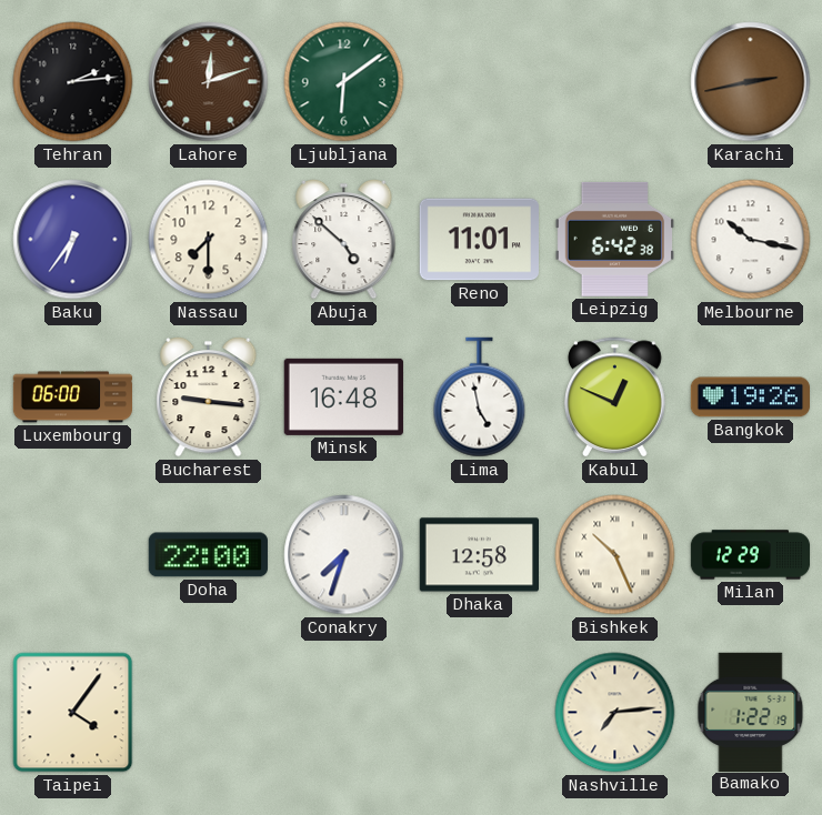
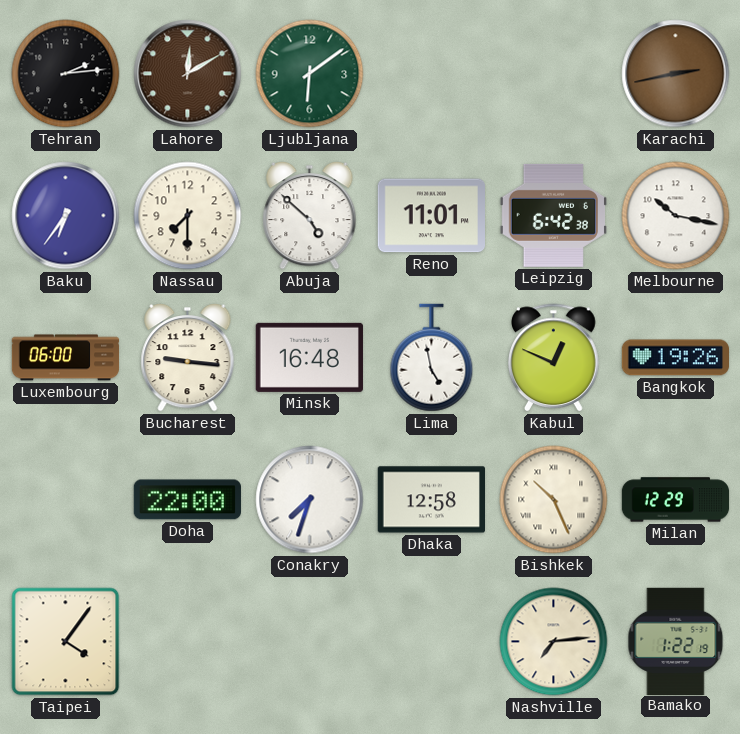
Lahore: 12:12 -> 12:10 (188, 74)
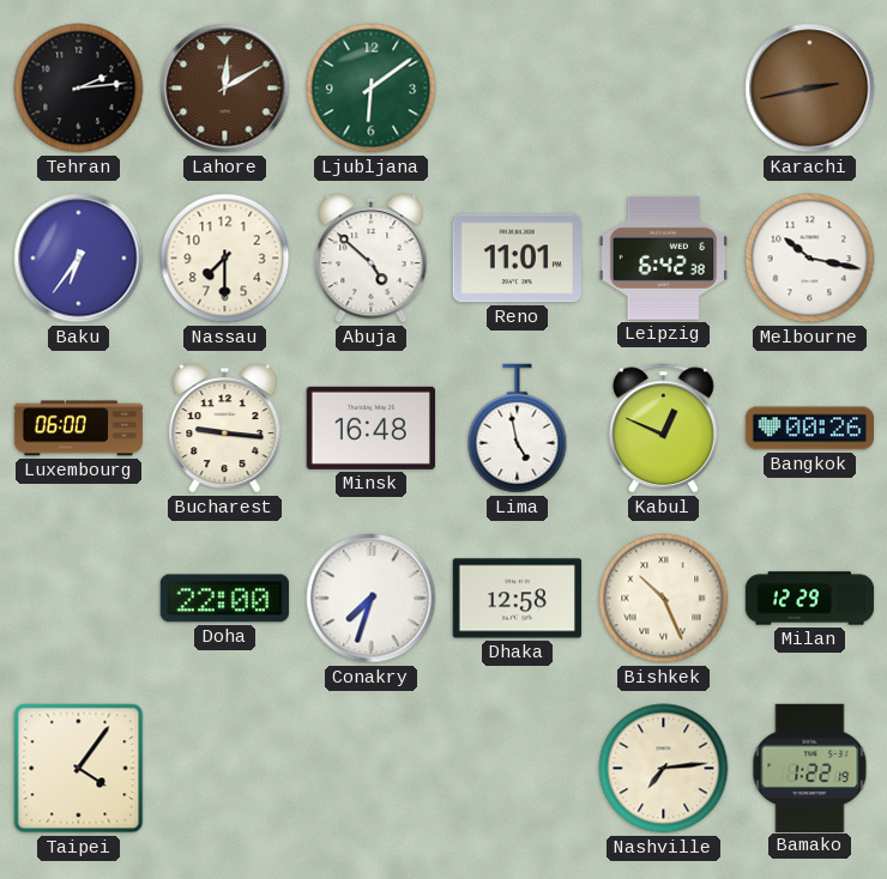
Bangkok: 19:26 -> 00:26 (809, 429)
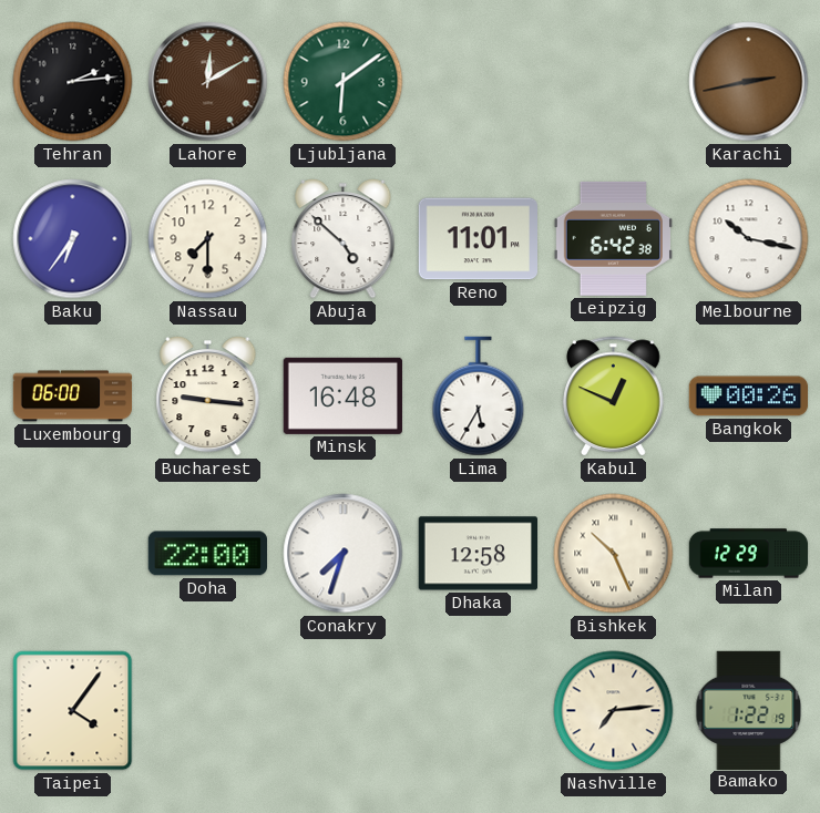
Lima: 4:58 -> 5:35 (479, 397)
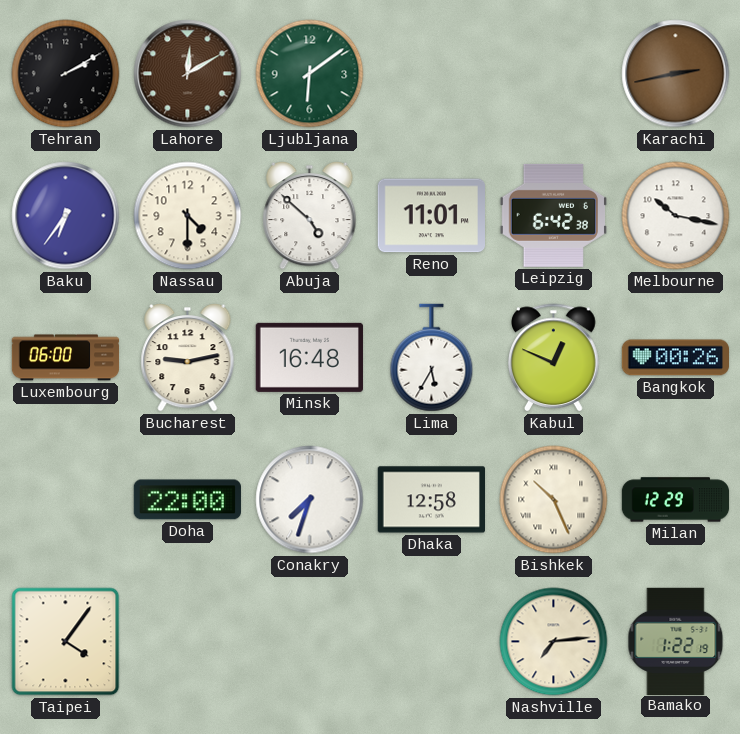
Tehran: 2:14 -> 2:10 (66, 74)
Nassau: 7:30 -> 4:30 (188, 216)
Bucharest: 9:16 -> 9:13 (188, 357)
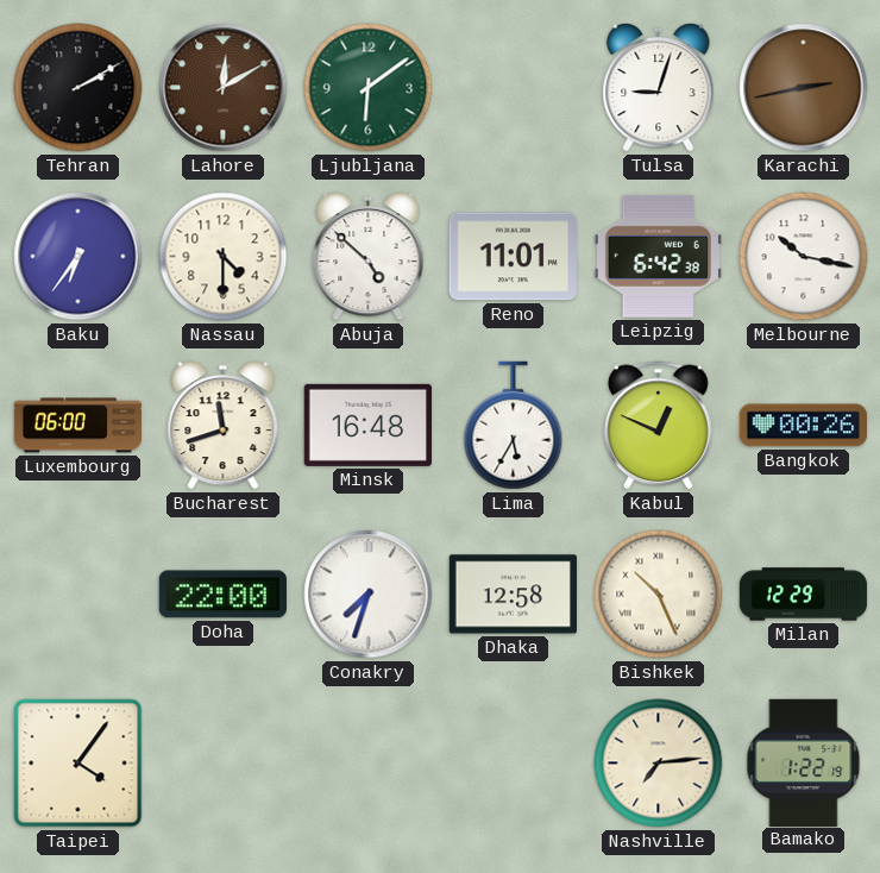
Tulsa: none -> 9:03 (659, 87)
Bucharest: 9:13 -> 11:42 (224, 425)
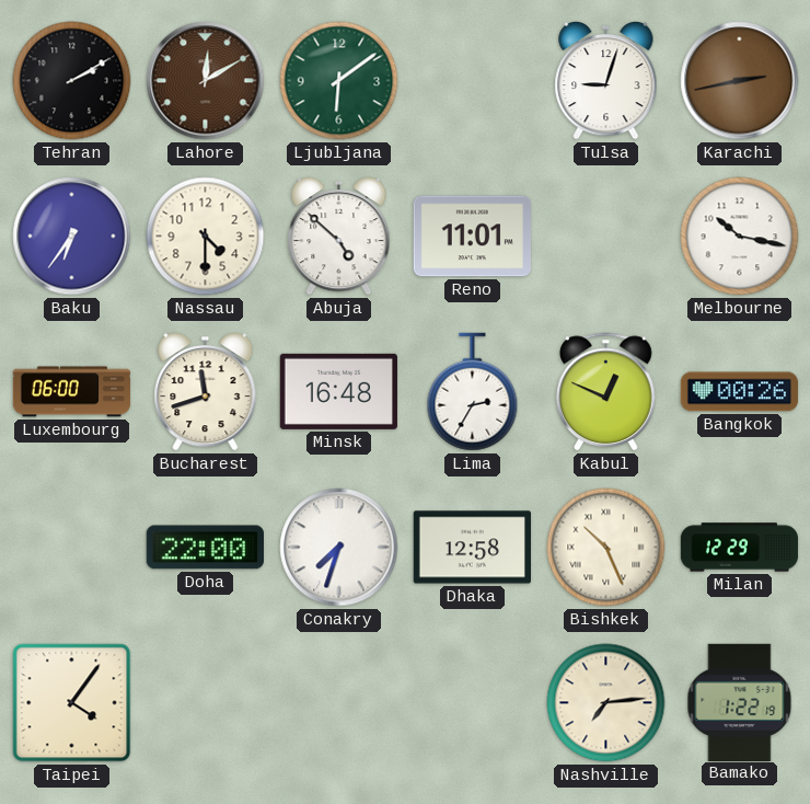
Leipzig: 6:42 -> none (658, 256)
Lima: 5:35 -> 2:35 (473, 392)
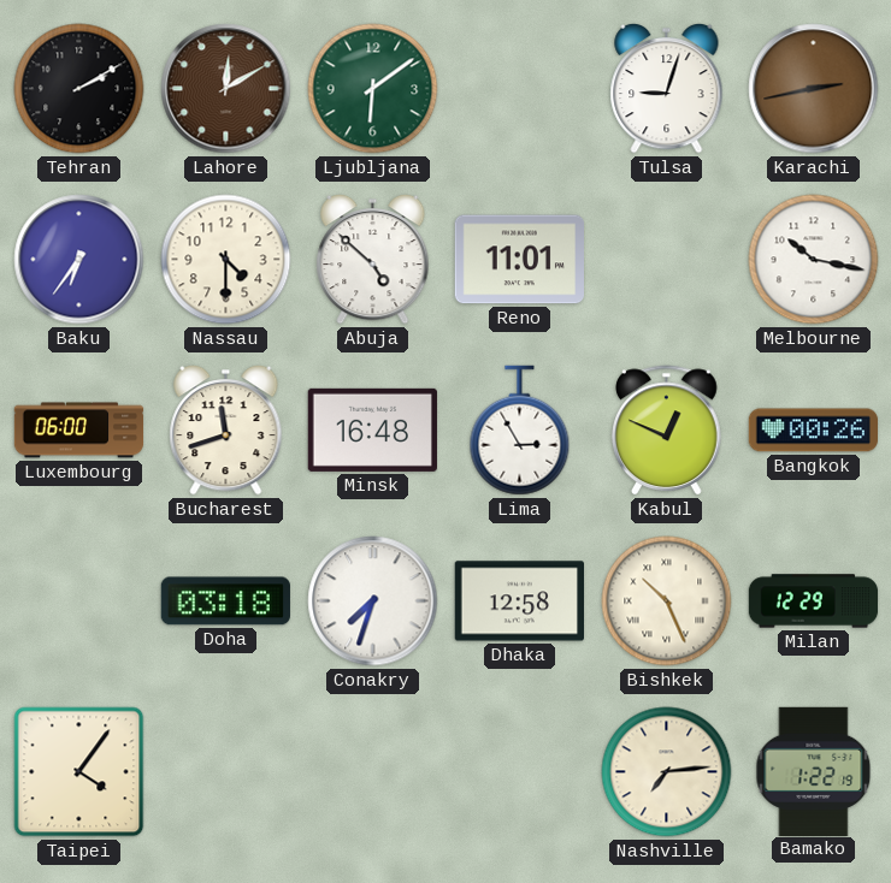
Lima: 2:35 -> 2:55 (520, 431)
Doha: 22:00 -> 03:18 (225, 601)
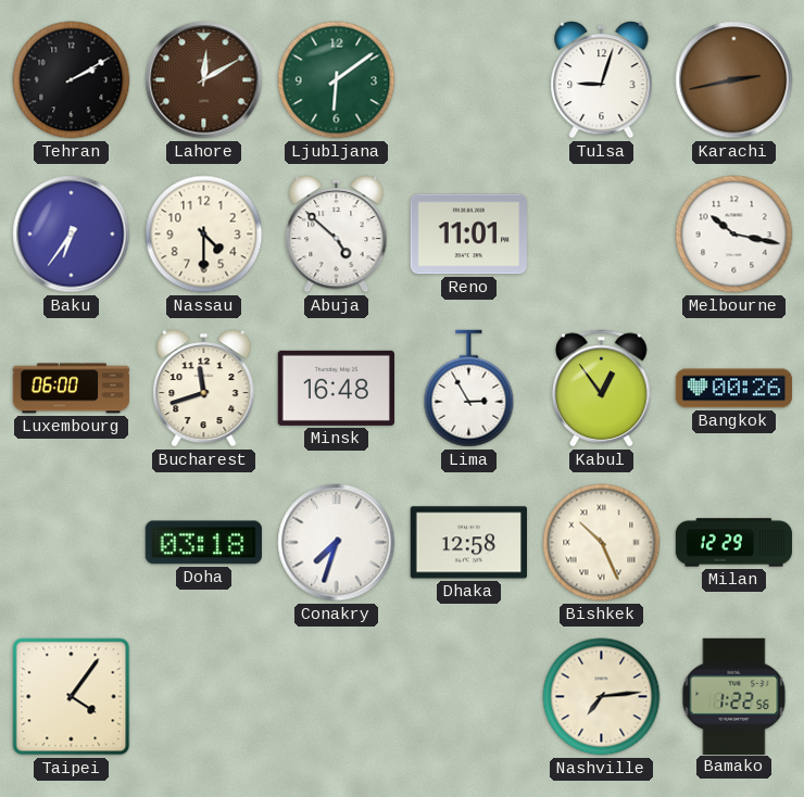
Kabul: 12:49 -> 12:54 (602, 389)
Bamako: 1:22:19 -> 1:22:56 (734, 696)
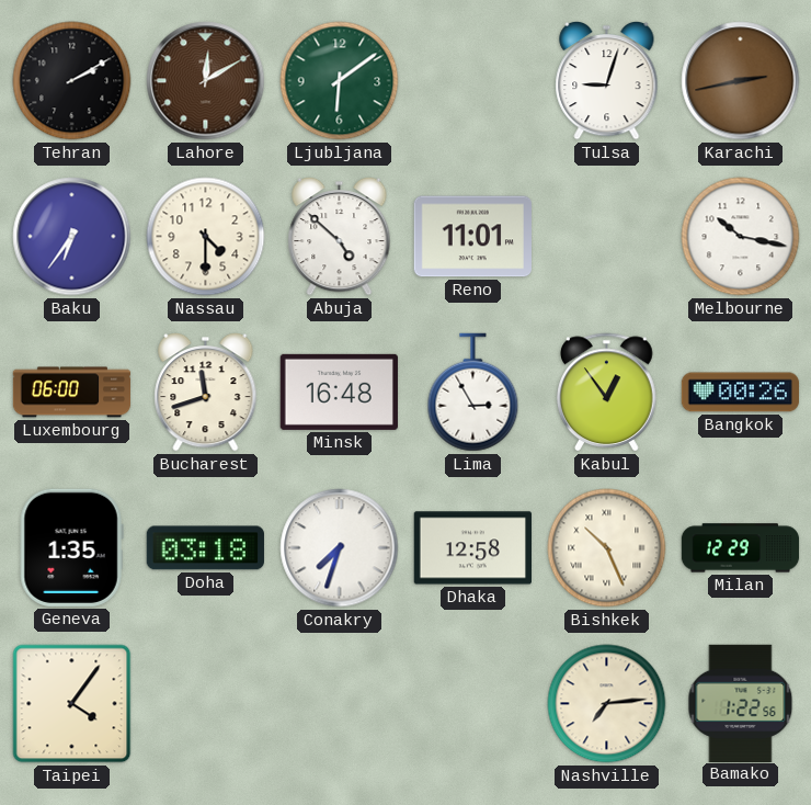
Geneva: none -> 1:35 (71, 547)
